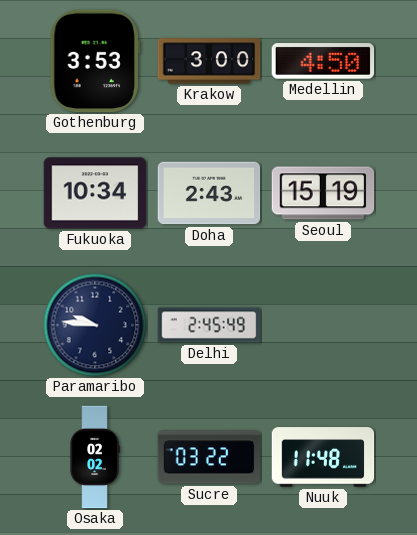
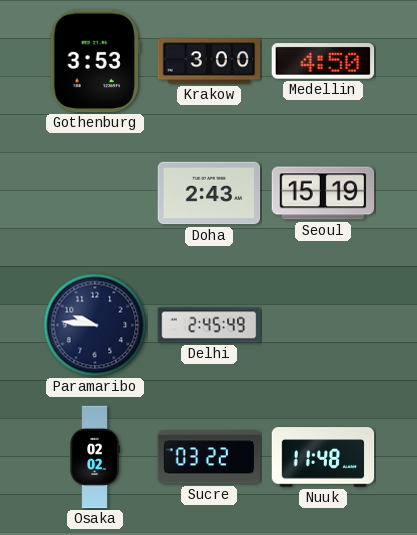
Fukuoka: 10:34 -> none (95, 193)
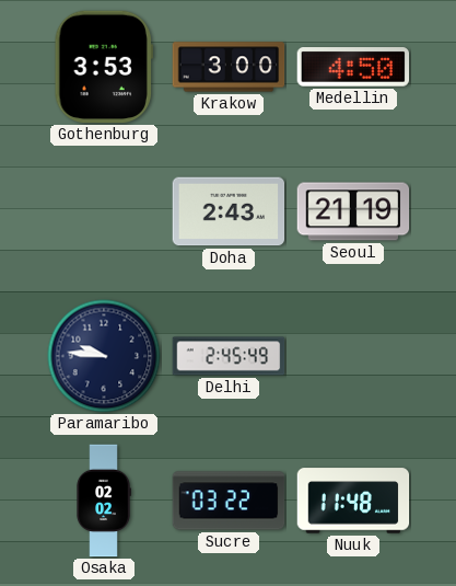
Seoul: 15:19 -> 21:19 (353, 211)
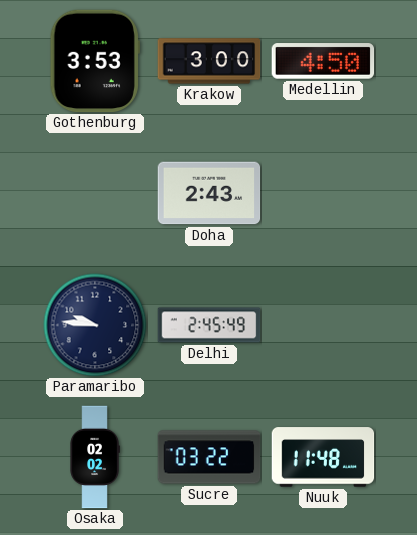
Seoul: 21:19 -> none (353, 211)
